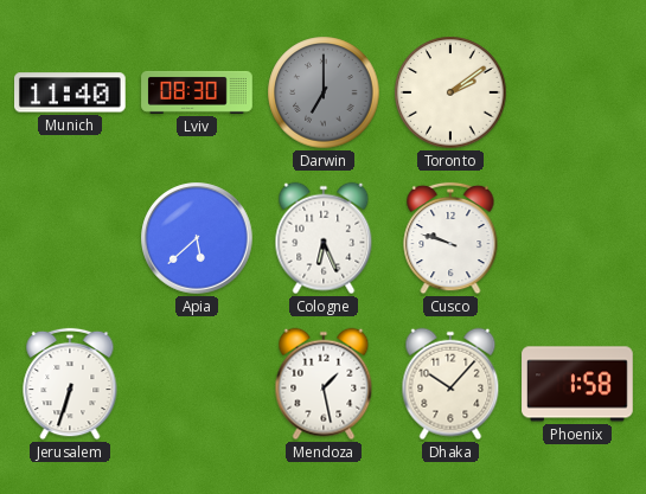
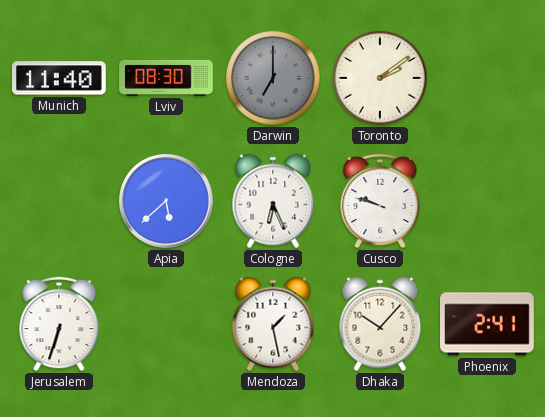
Phoenix: 1:58 -> 2:41 (487, 324)
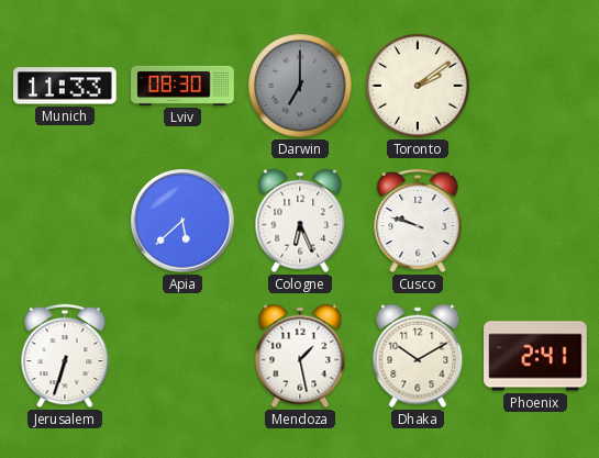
Munich: 11:40 -> 11:33 (66, 86)
Dhaka: 10:07 -> 10:10 (418, 356)
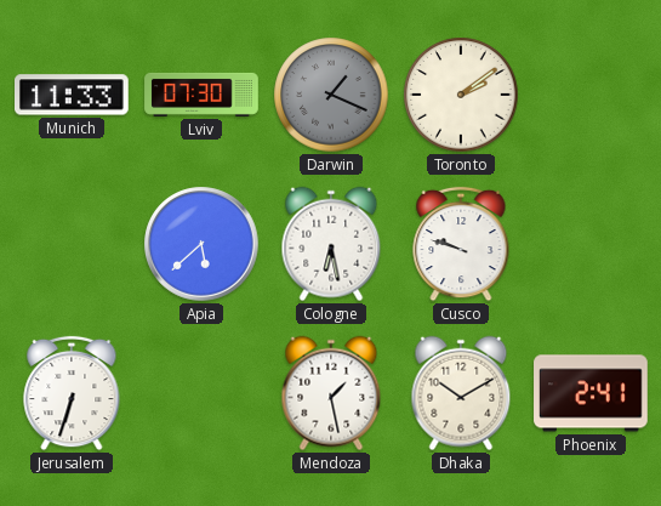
Lviv: 08:30 -> 07:30 (201, 95)
Darwin: 7:00 -> 1:19 (331, 95)
Cologne: 6:26 -> 6:28 (331, 244)
